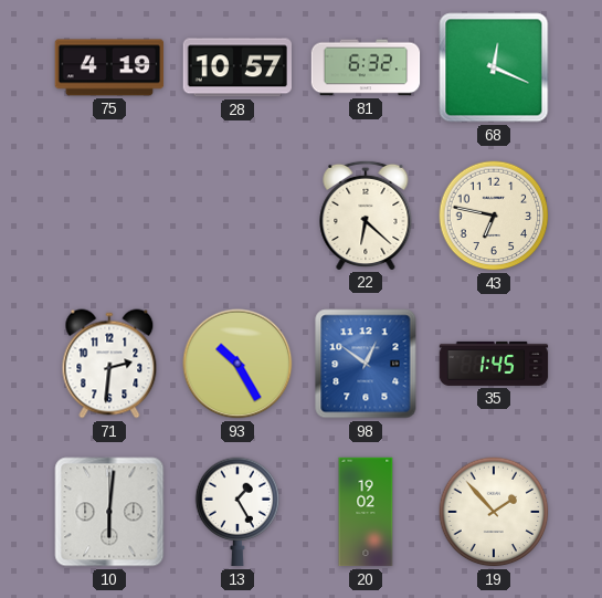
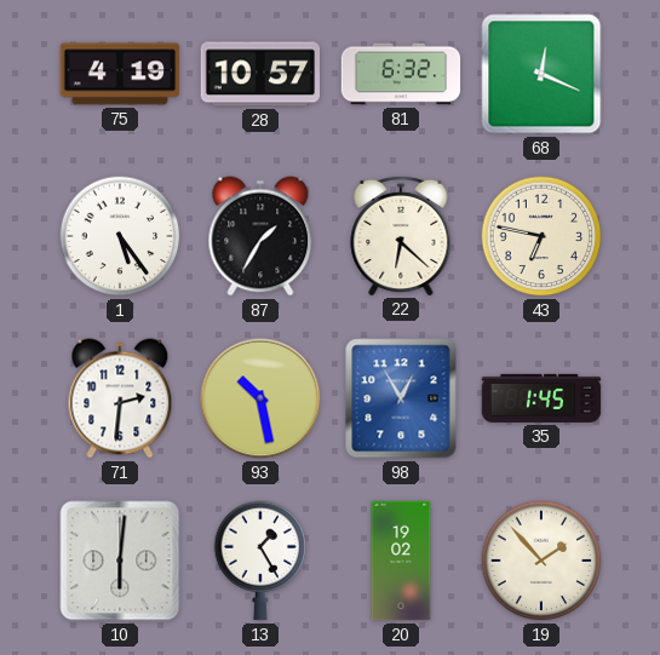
1: none -> 5:24 (120, 236)
87: none -> 1:35 (260, 236)
93: 10:25 -> 10:28 (260, 398)
98: 12:51 -> 12:55 (401, 398)
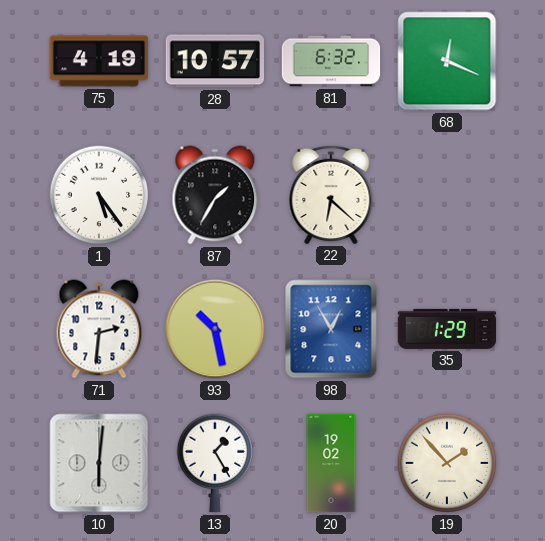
43: 6:47 -> none (541, 236)
35: 1:45 -> 1:29 (447, 329)
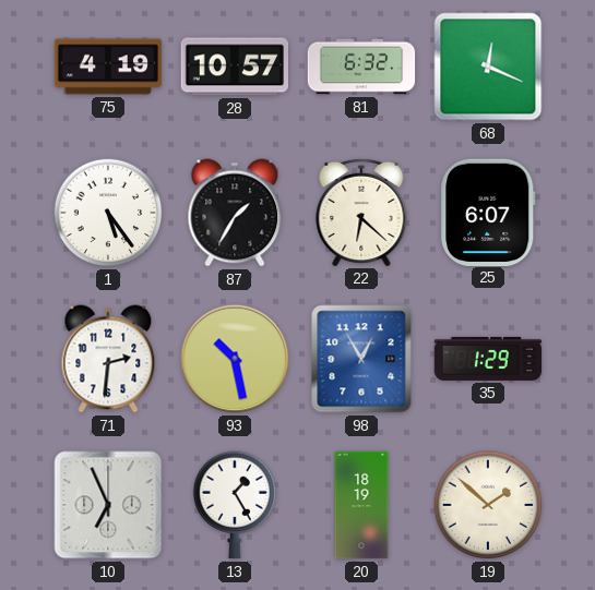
25: none -> 6:07 (488, 212)
10: 6:01 -> 6:56 (108, 505)
20: 19:02 -> 18:19 (361, 505)
19: 1:53 -> 1:52 (488, 505)
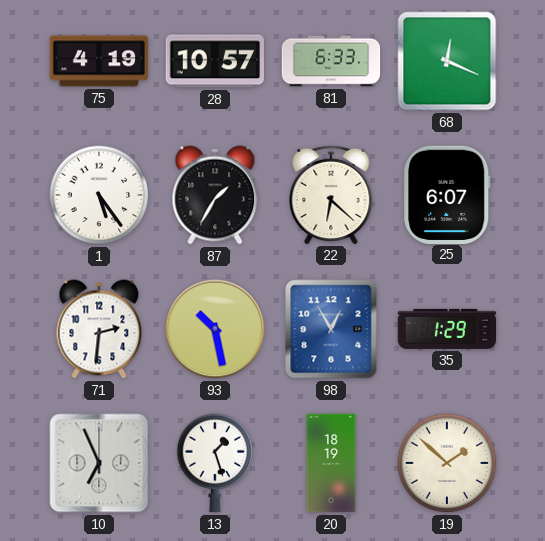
81: 6:32 -> 6:33 (331, 61)
13: 1:25 -> 1:27 (215, 463)
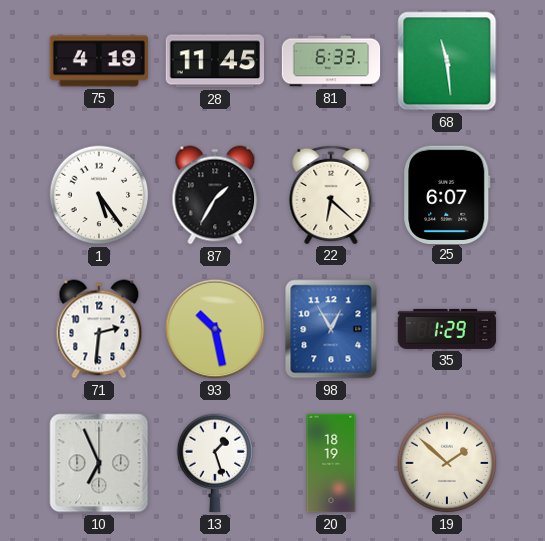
28: 10:57 -> 11:45 (214, 61)
68: 12:19 -> 11:29 (447, 61)
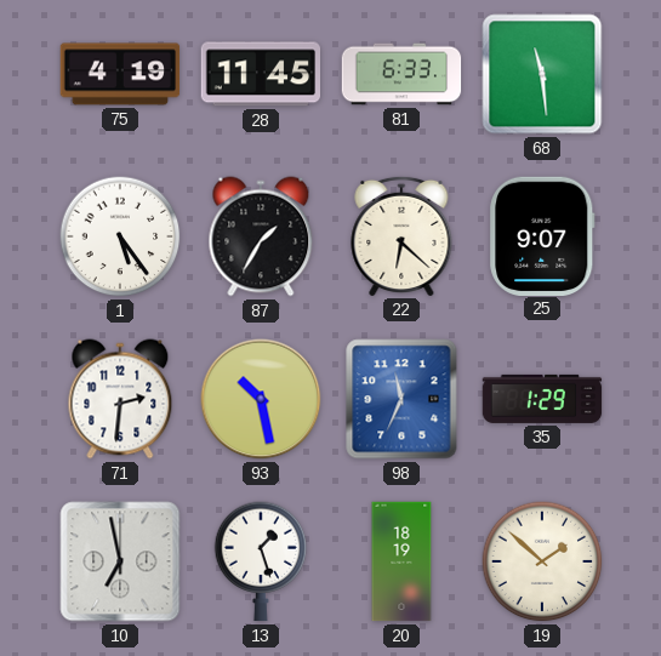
25: 6:07 -> 9:07 (542, 235)
98: 12:55 -> 11:34 (401, 399)
10: 6:56 -> 6:58 (120, 561)
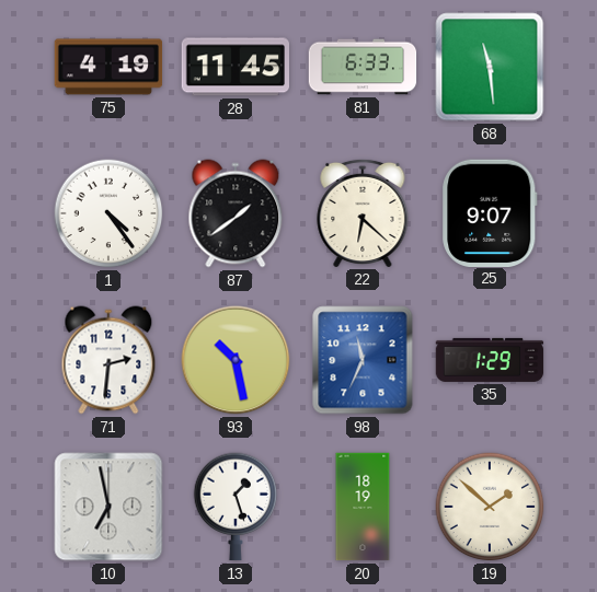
1: 5:24 -> 4:24 (108, 213)
87: 1:35 -> 1:39 (236, 213)
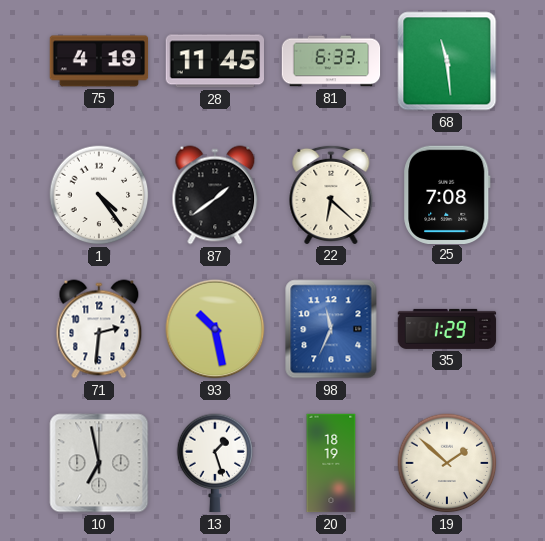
25: 9:07 -> 7:08 (447, 194)
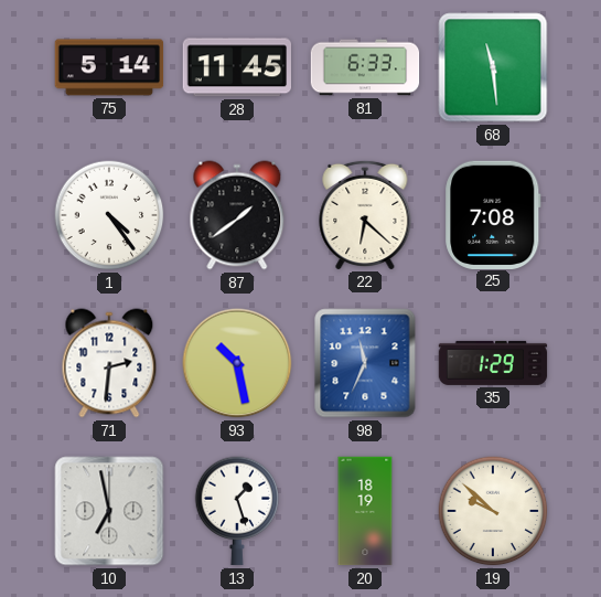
75: 4:19 -> 5:14 (109, 67)
19: 1:52 -> 9:52 (493, 511)
